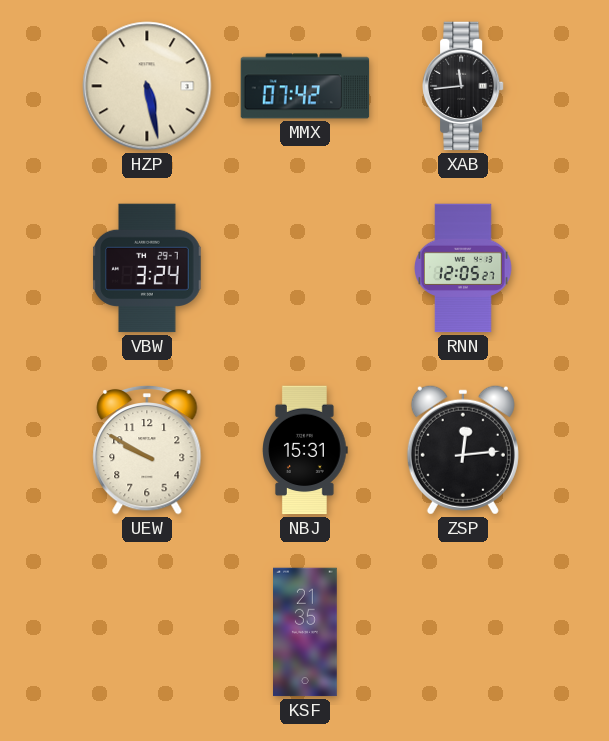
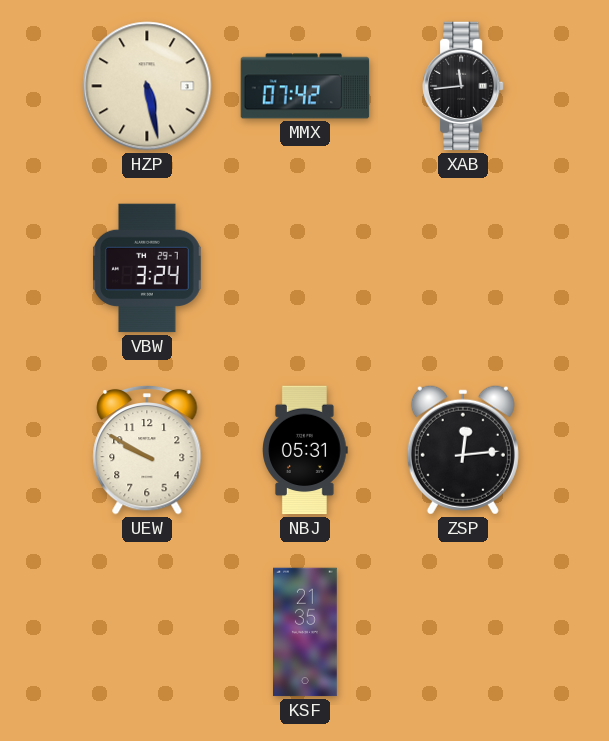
RNN: 12:05 -> none (464, 268)
NBJ: 15:31 -> 05:31 (305, 450)
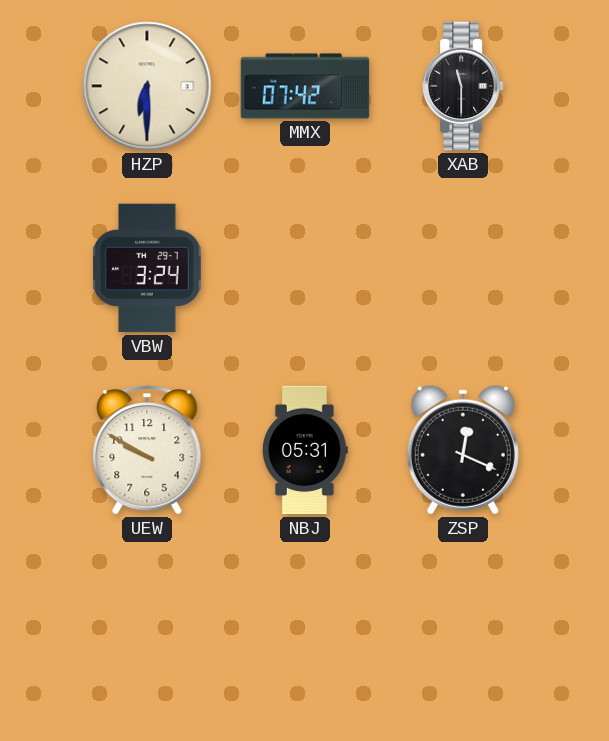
HZP: 5:28 -> 6:30 (147, 86)
XAB: 11:44 -> 11:30 (464, 86)
ZSP: 12:14 -> 12:19 (463, 450)
KSF: 21:35 -> none (305, 632)
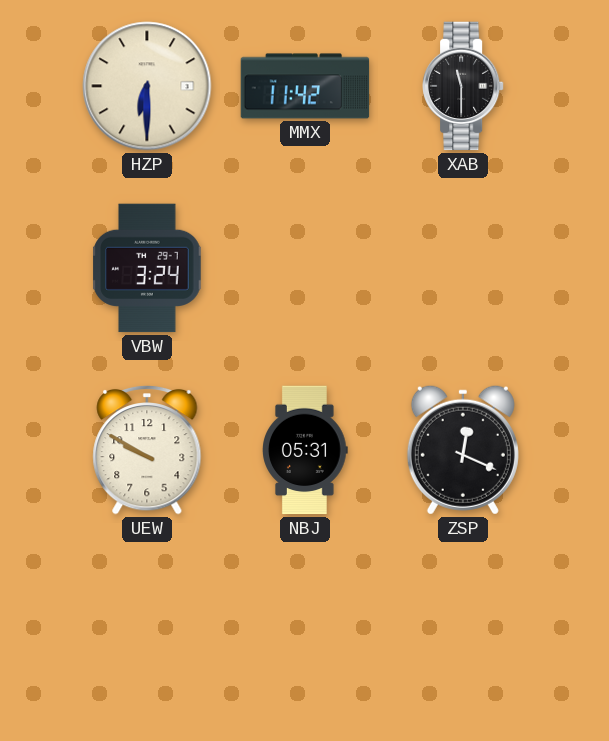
MMX: 07:42 -> 11:42 (305, 86)
